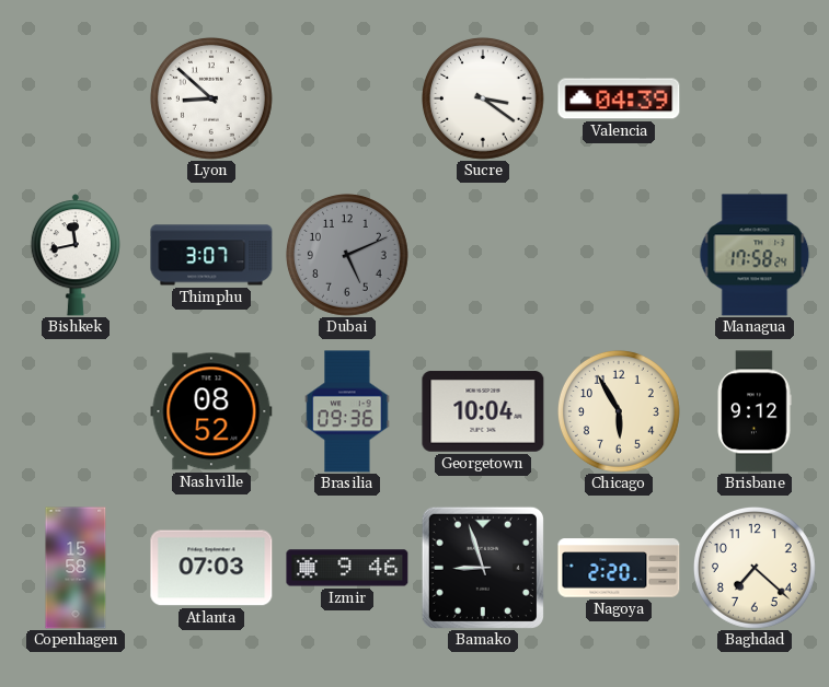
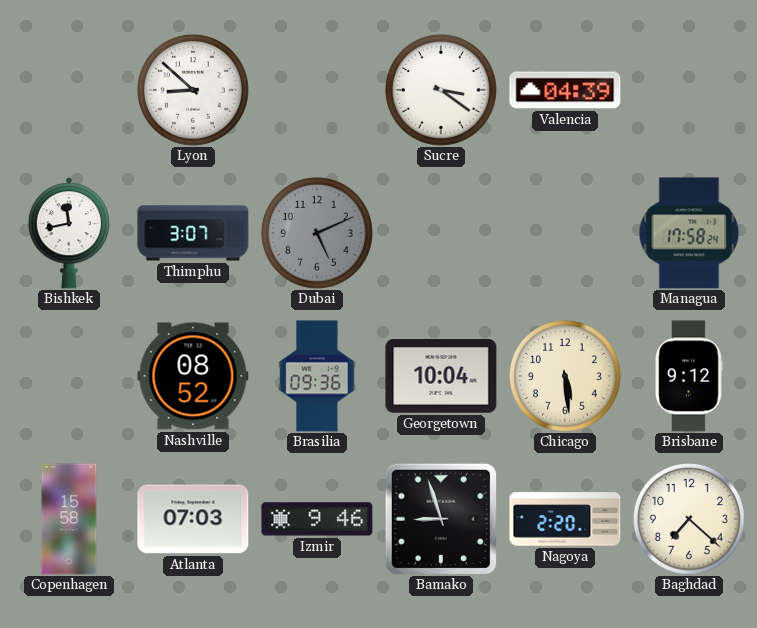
Chicago: 5:55 -> 5:29 (565, 376)
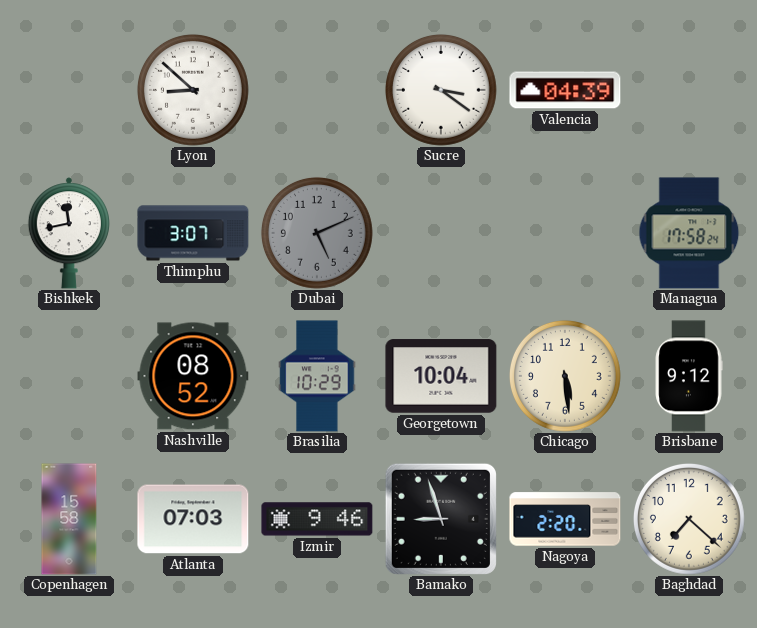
Brasilia: 09:36 -> 10:29 (317, 376)
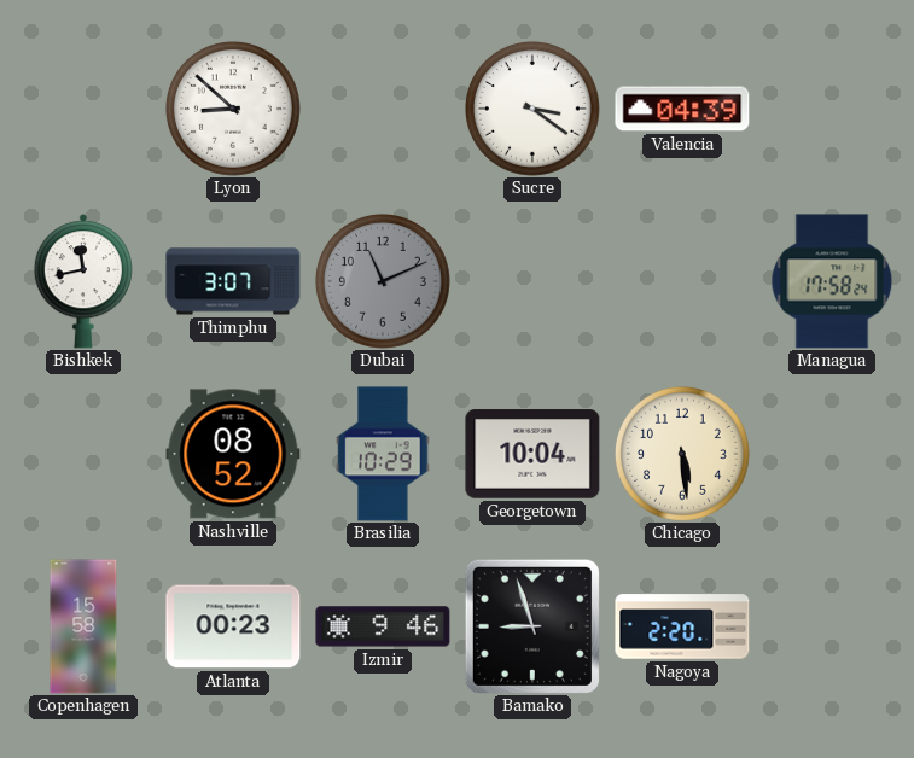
Dubai: 5:11 -> 11:11 (383, 281)
Brisbane: 9:12 -> none (689, 376)
Atlanta: 07:03 -> 00:23 (233, 626)
Baghdad: 7:22 -> none (689, 519)
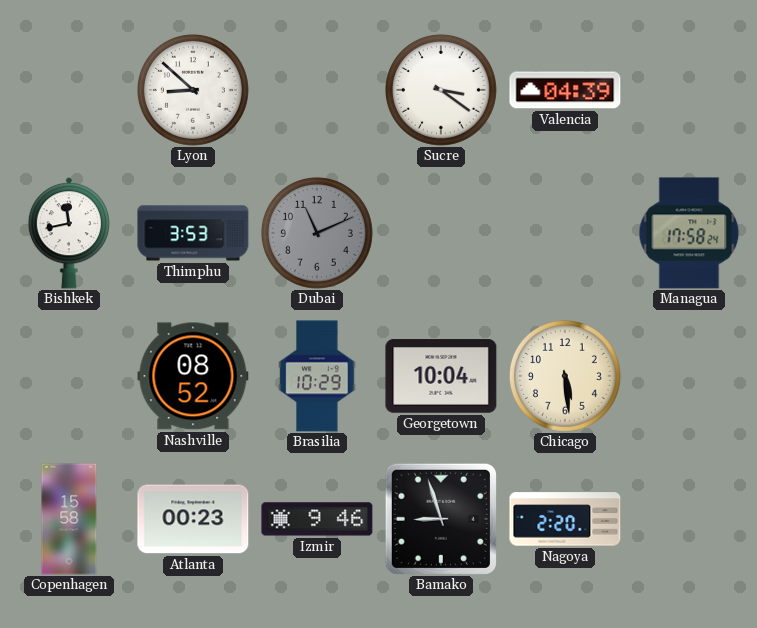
Thimphu: 3:07 -> 3:53 (193, 233)
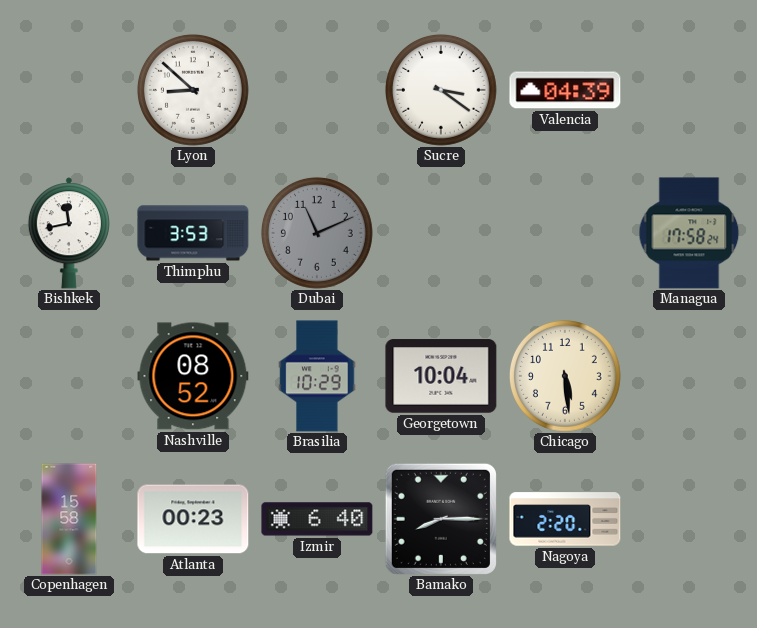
Izmir: 9:46 -> 6:40 (317, 519)
Bamako: 8:57 -> 8:15 (441, 519)
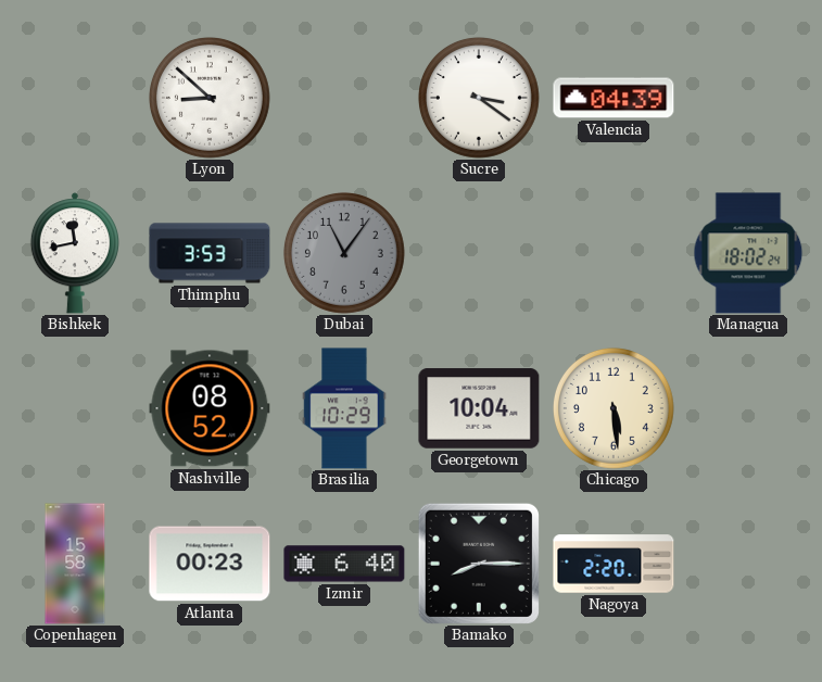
Dubai: 11:11 -> 11:06 (344, 253)
Managua: 17:58 -> 18:02 (748, 253)
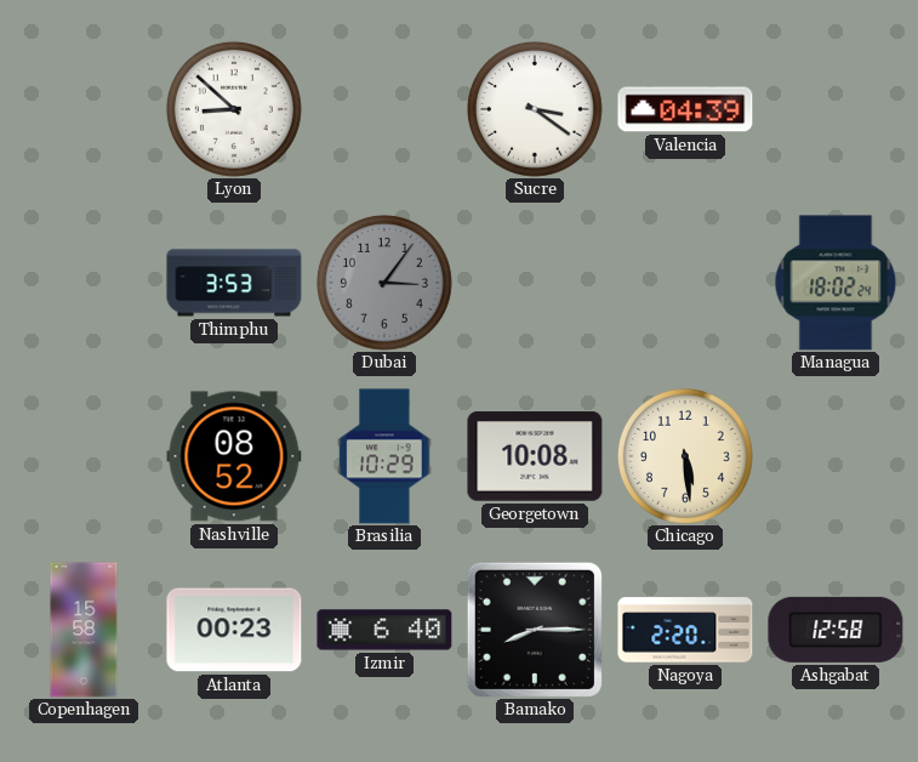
Bishkek: 11:43 -> none (75, 253)
Dubai: 11:06 -> 3:06 (384, 283)
Georgetown: 10:04 -> 10:08 (535, 456)
Ashgabat: none -> 12:58 (836, 630)
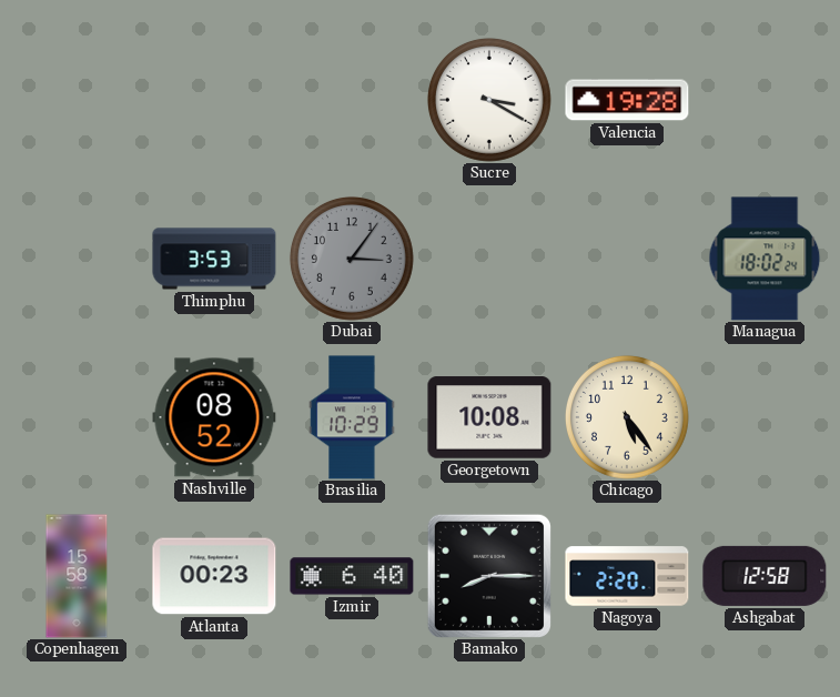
Lyon: 8:52 -> none (234, 109)
Sucre: 3:21 -> 3:20 (489, 100)
Valencia: 04:39 -> 19:28 (627, 100)
Chicago: 5:29 -> 5:24 (627, 417)
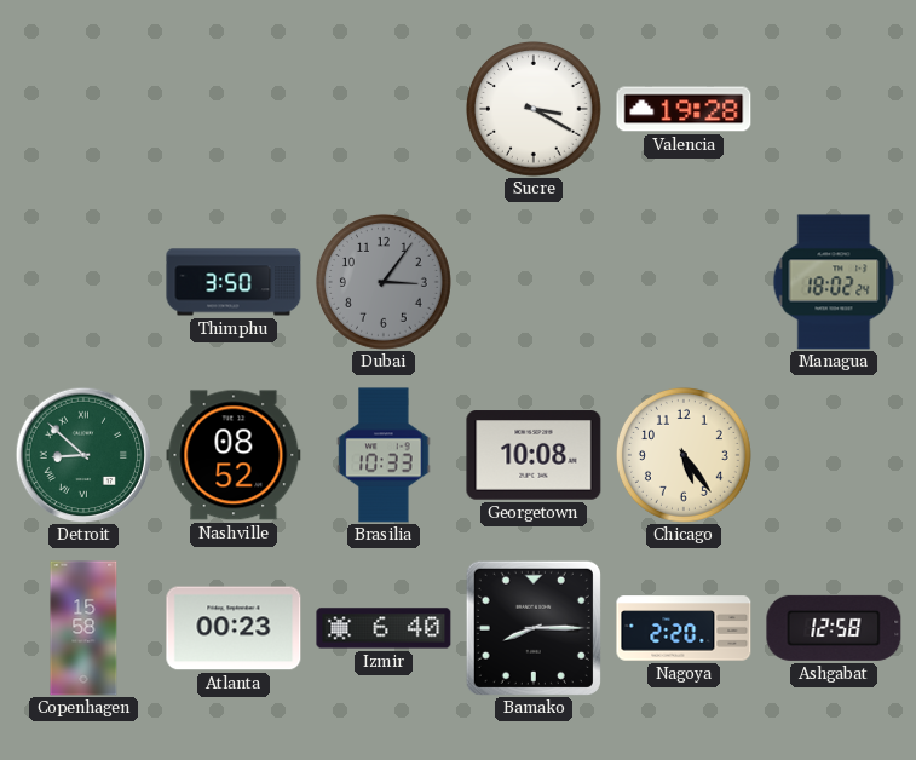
Thimphu: 3:53 -> 3:50 (234, 282)
Detroit: none -> 8:52 (83, 455)
Brasilia: 10:29 -> 10:33 (384, 455)
